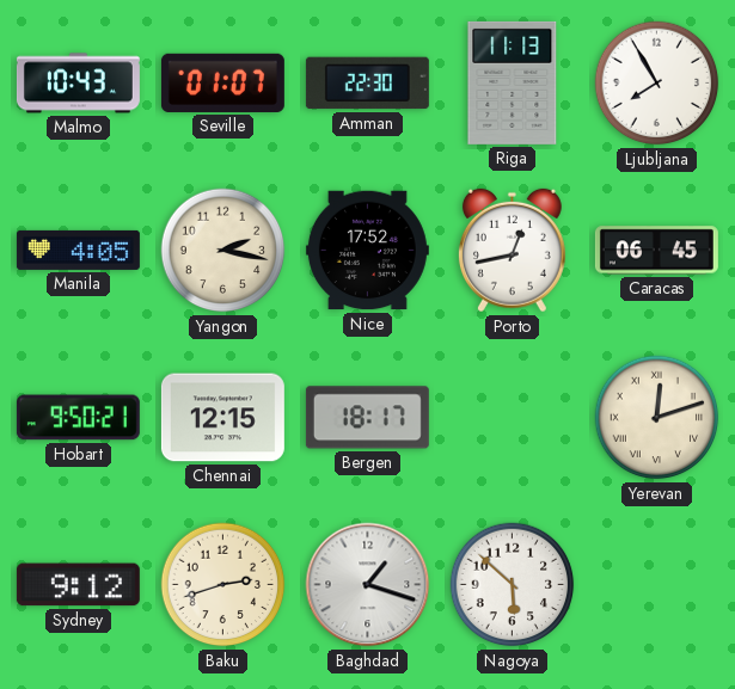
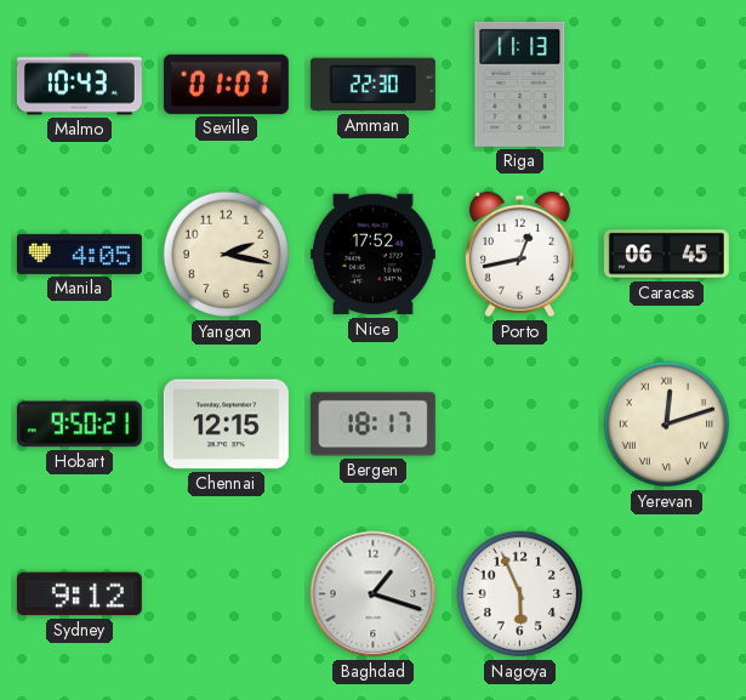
Ljubljana: 7:55 -> none (657, 84)
Baku: 2:42 -> none (223, 585)
Nagoya: 5:52 -> 5:56 (520, 594)
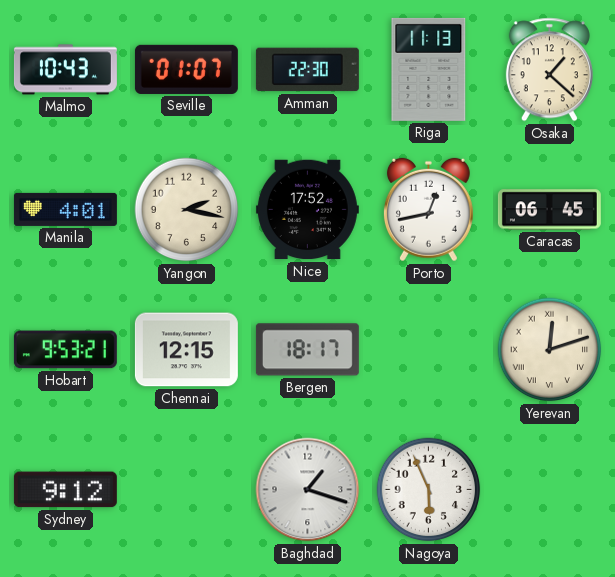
Osaka: none -> 1:22 (549, 70)
Manila: 4:05 -> 4:01 (65, 209)
Hobart: 9:50 -> 9:53 (65, 350)
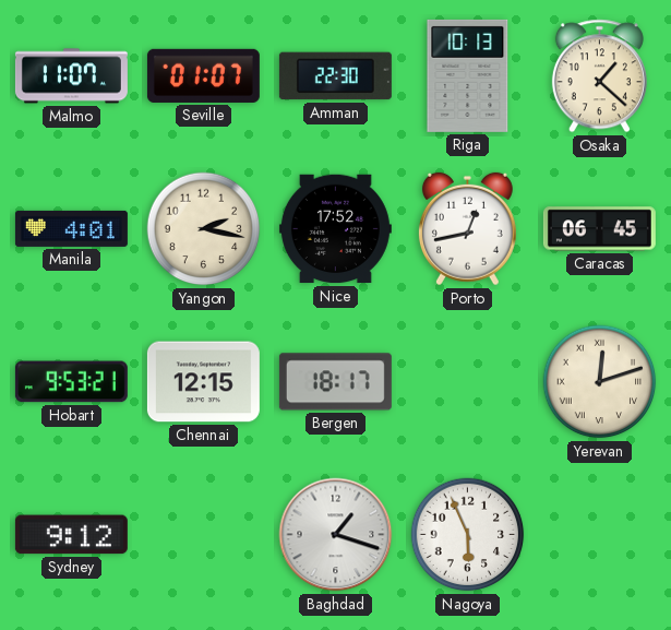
Malmo: 10:43 -> 11:07 (71, 76)
Riga: 11:13 -> 10:13 (468, 75)
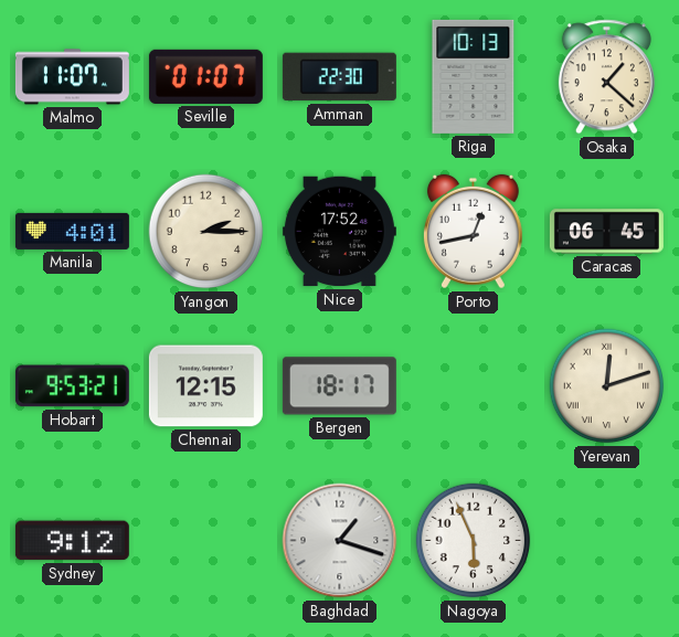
Yangon: 2:17 -> 2:15 (206, 232)
